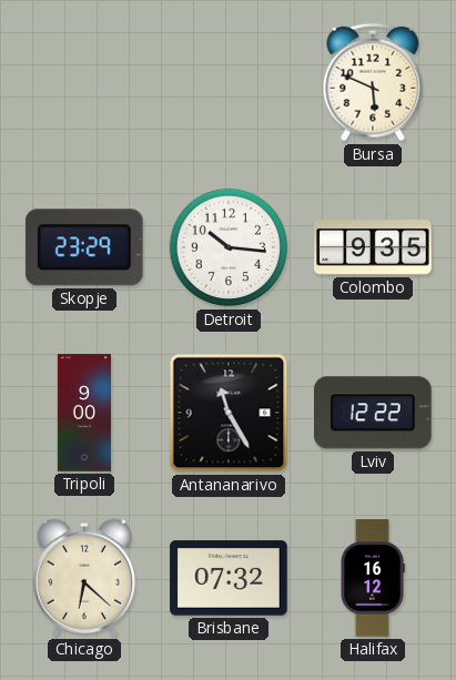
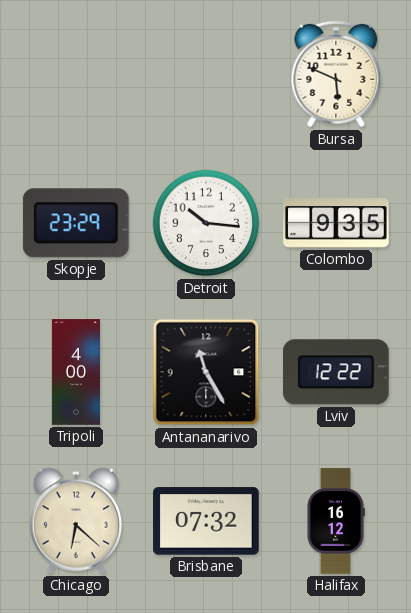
Tripoli: 9:00 -> 4:00 (76, 372)
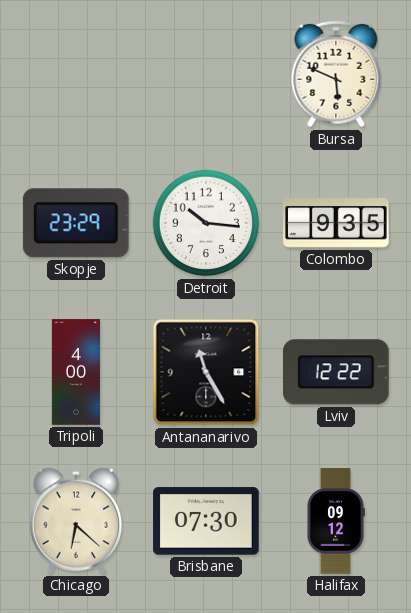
Brisbane: 07:32 -> 07:30 (206, 521)
Halifax: 16:12 -> 09:12 (336, 521)
